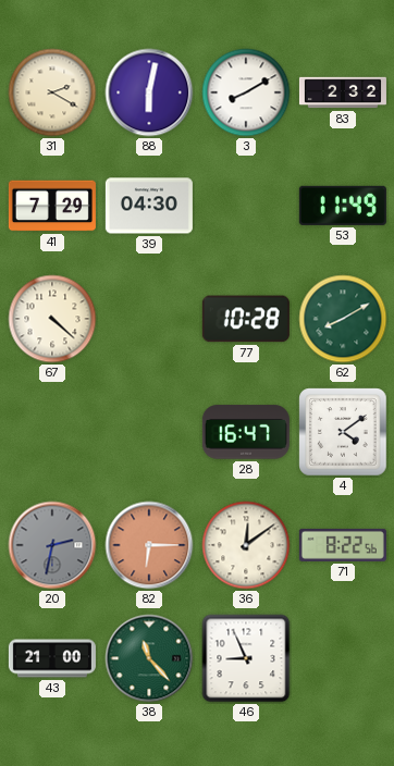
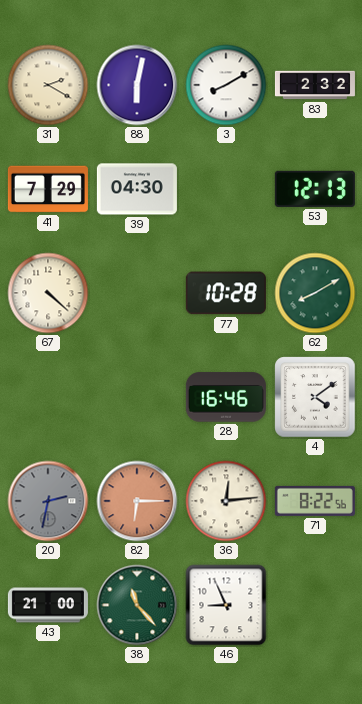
53: 11:49 -> 12:13 (315, 189)
28: 16:47 -> 16:46 (226, 397)
36: 12:09 -> 12:14 (226, 501)
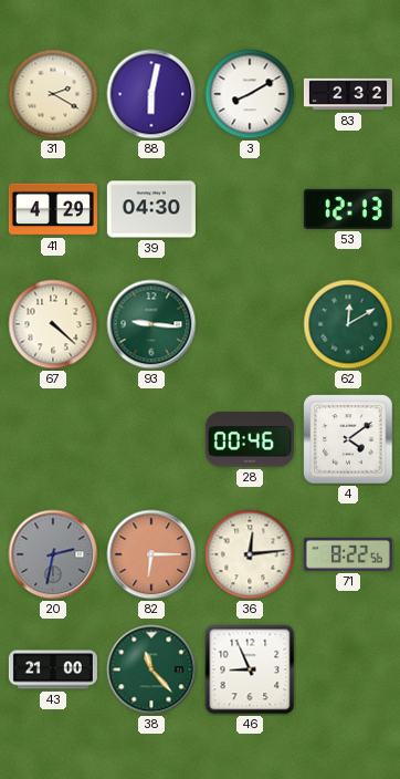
41: 7:29 -> 4:29 (53, 209)
93: none -> 9:16 (151, 324)
77: 10:28 -> none (226, 293)
62: 8:10 -> 12:10 (348, 324)
28: 16:46 -> 00:46 (250, 439)
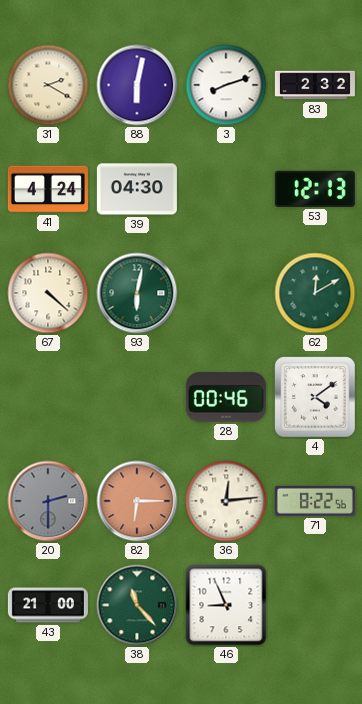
3: 8:10 -> 8:12 (226, 85)
41: 4:29 -> 4:24 (48, 189)
93: 9:16 -> 6:02 (137, 293)
20: 2:32 -> 2:30 (48, 501)
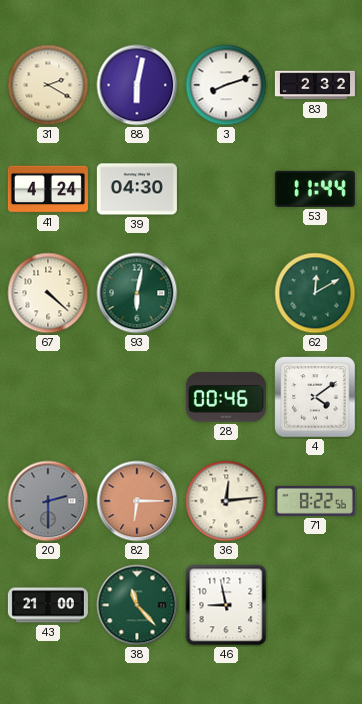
53: 12:13 -> 11:44 (315, 189)
46: 8:56 -> 8:58 (226, 605)
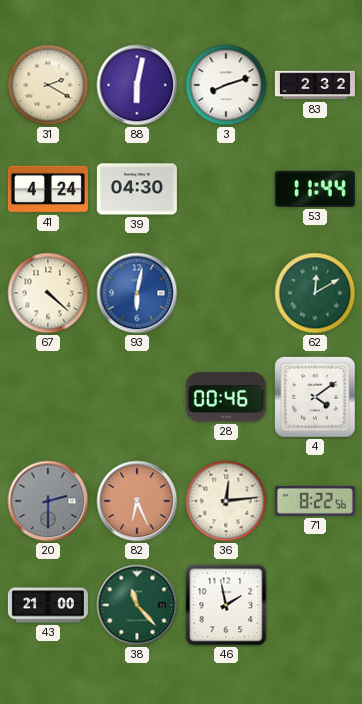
93 dial: green -> blue (137, 293)
82: 6:15 -> 6:26 (137, 501)
46: 8:58 -> 1:58 (226, 605)
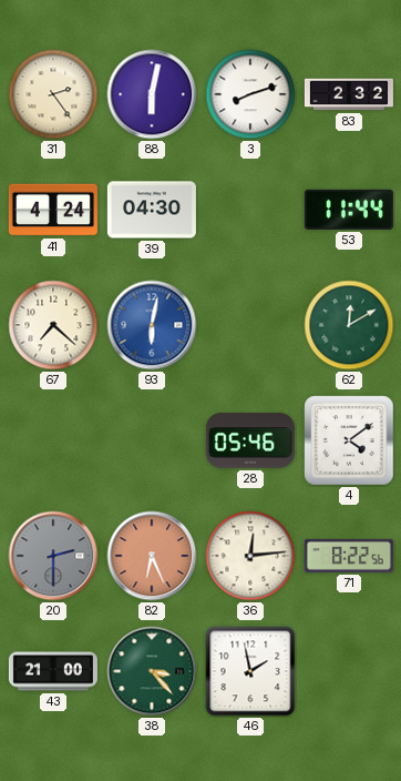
31: 2:20 -> 2:24 (53, 94)
67: 4:22 -> 7:22 (53, 325)
28: 00:46 -> 05:46 (250, 440)
38: 11:23 -> 3:23 (152, 671)
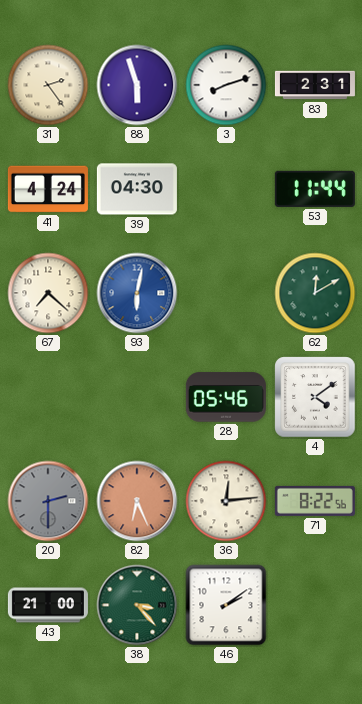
88: 6:02 -> 5:57 (137, 85)
83: 2:32 -> 2:31 (315, 85)
46: 1:58 -> 2:09 (226, 605)
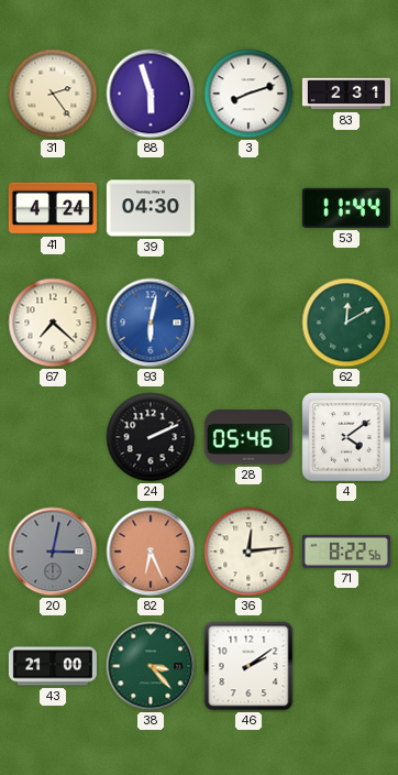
24: none -> 2:11 (151, 437)
20: 2:30 -> 3:02 (53, 552)
